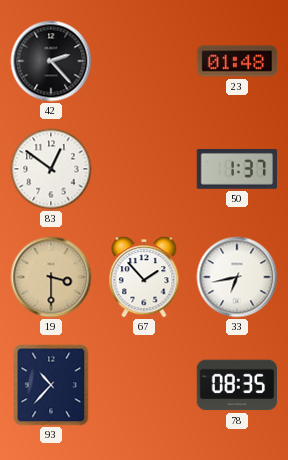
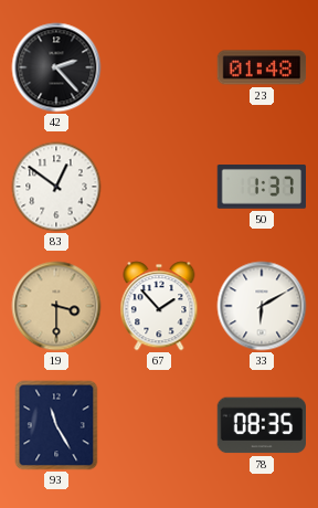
33: 6:43 -> 6:10 (262, 306)
93: 10:37 -> 11:25 (56, 425)
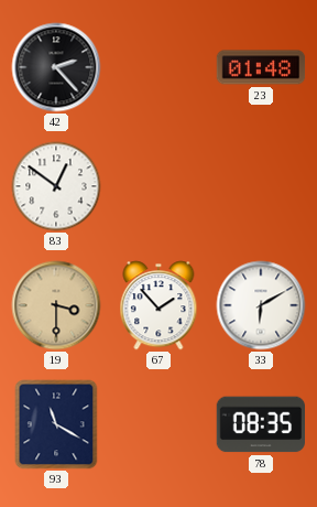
50: 1:37 -> none (261, 188)
93: 11:25 -> 11:20 (56, 424)
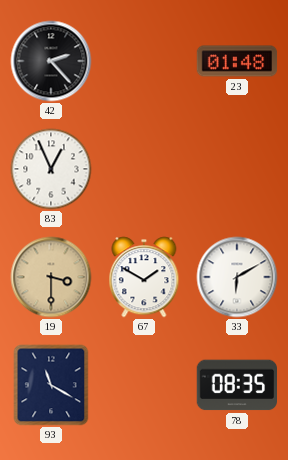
83: 12:51 -> 12:56 (51, 169)
67: 1:53 -> 1:50 (144, 277)
